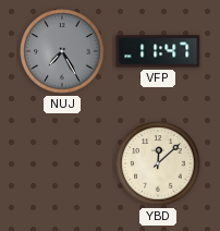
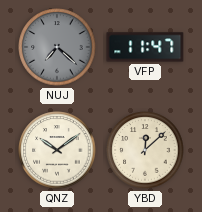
NUJ: 7:25 -> 7:22 (57, 47)
QNZ: none -> 10:09 (57, 150)
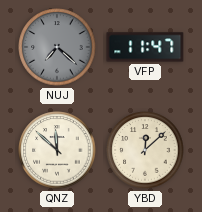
QNZ: 10:09 -> 11:52 (57, 150)
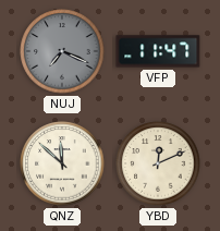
NUJ: 7:22 -> 7:19 (62, 51)
YBD: 12:08 -> 12:11 (158, 163)
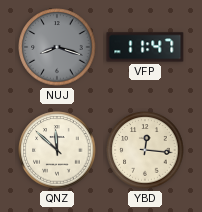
NUJ: 7:19 -> 8:18 (57, 47)
YBD: 12:11 -> 12:16 (145, 150)
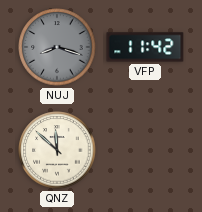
VFP: 11:47 -> 11:42 (145, 47)
YBD: 12:16 -> none (145, 150)
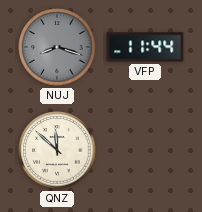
VFP: 11:42 -> 11:44 (145, 47)
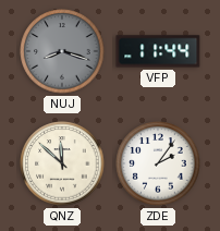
ZDE: none -> 2:06 (158, 163)
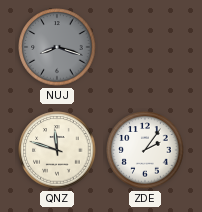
VFP: 11:44 -> none (158, 51)
QNZ: 11:52 -> 11:48 (57, 150)
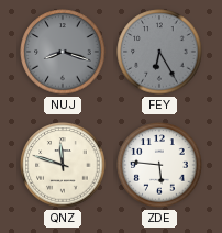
FEY: none -> 6:25 (159, 52)
ZDE: 2:06 -> 5:46 (159, 165)
